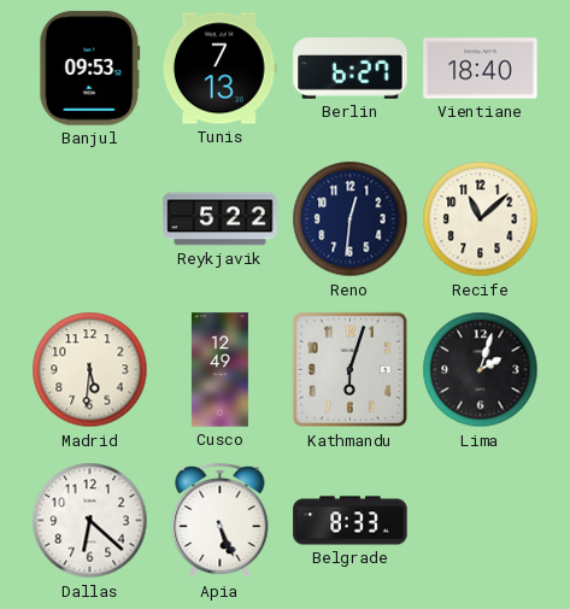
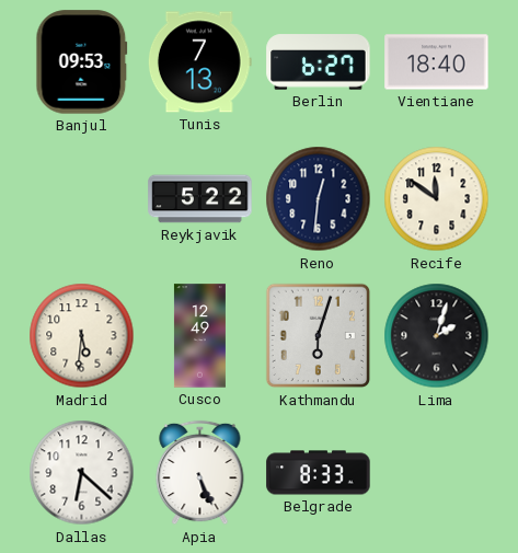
Recife: 11:08 -> 11:51 (437, 199)
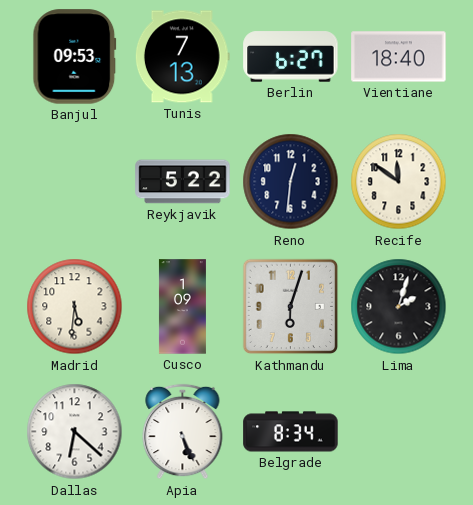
Cusco: 12:49 -> 1:09 (182, 307)
Belgrade: 8:33 -> 8:34 (291, 432)
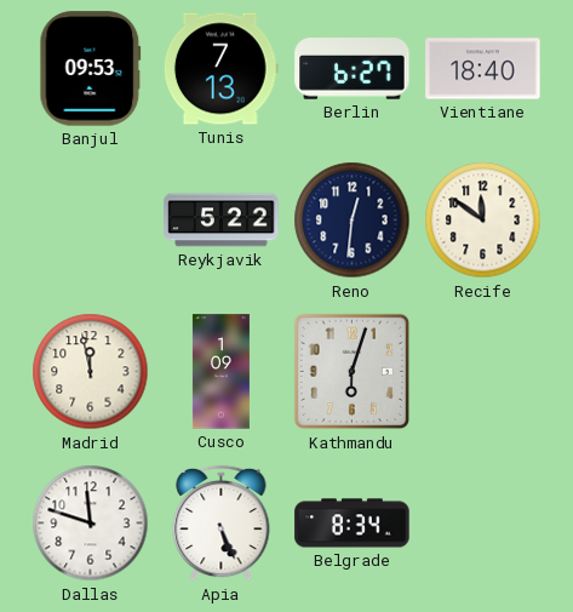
Madrid: 5:31 -> 11:58 (91, 372)
Lima: 2:03 -> none (399, 307)
Dallas: 6:22 -> 11:48 (91, 524)
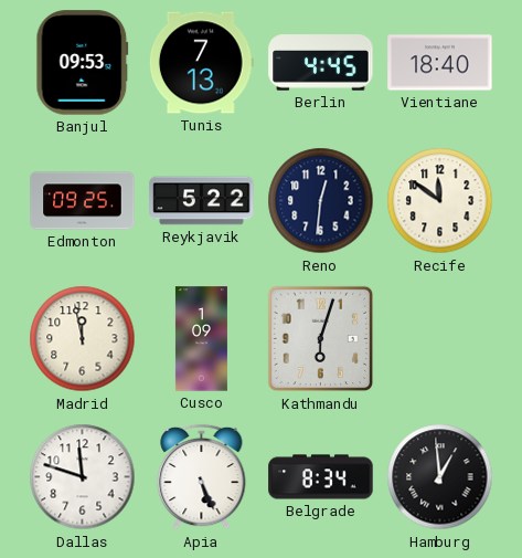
Berlin: 6:27 -> 4:45 (321, 63)
Edmonton: none -> 09:25 (83, 201)
Hamburg: none -> 12:59 (440, 477)
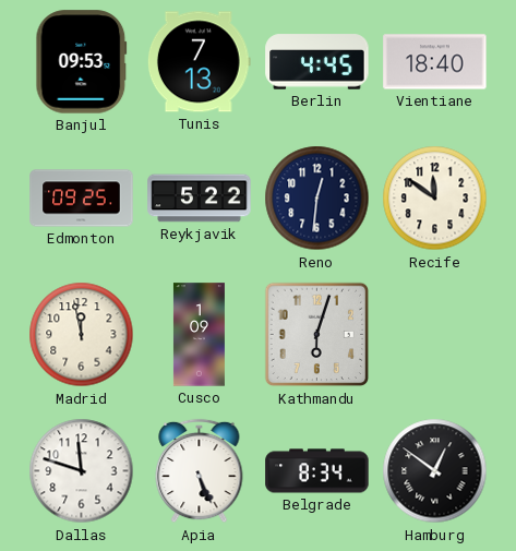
Hamburg: 12:59 -> 12:51 (435, 471)
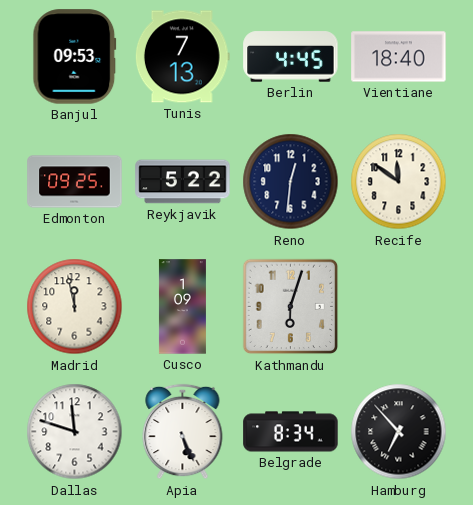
Hamburg: 12:51 -> 6:53 (399, 432)
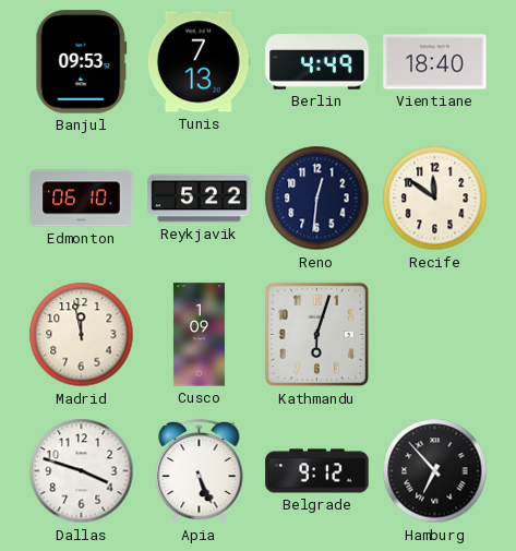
Berlin: 4:45 -> 4:49 (317, 62)
Edmonton: 09:25 -> 06:10 (82, 199)
Dallas: 11:48 -> 3:48 (82, 471)
Belgrade: 8:34 -> 9:12 (317, 471)
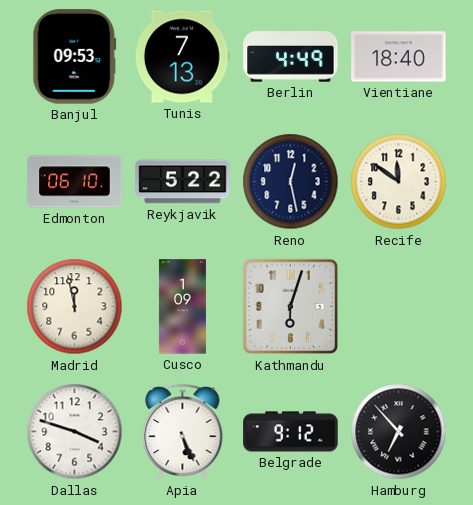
Reno: 12:31 -> 12:28 (291, 182)
